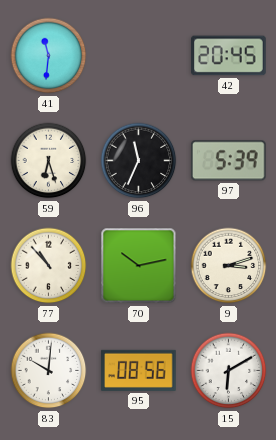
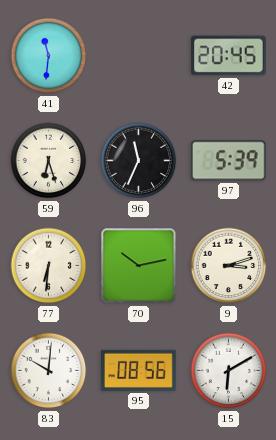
77: 10:53 -> 6:31 (49, 266)
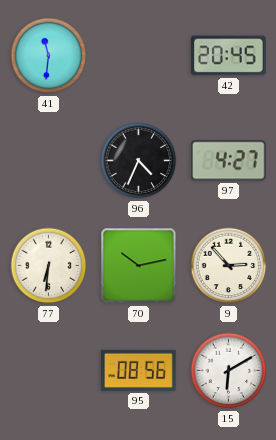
59: 6:27 -> none (49, 161)
96: 11:34 -> 4:34 (139, 161)
97: 5:39 -> 4:27 (228, 161)
9: 3:12 -> 2:53 (229, 266)
83: 10:01 -> none (49, 371)
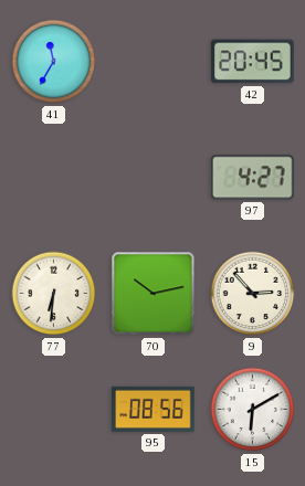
41: 11:31 -> 11:35 (54, 62)
96: 4:34 -> none (139, 161)
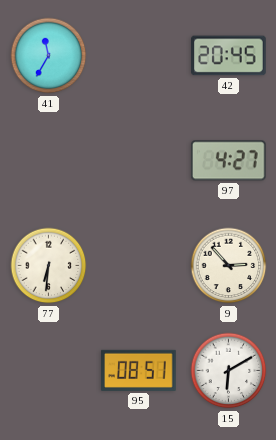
70: 10:13 -> none (154, 294)
95: 08:56 -> 08:51 (139, 370)
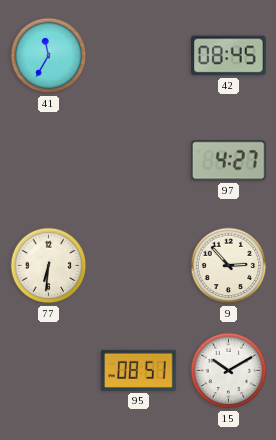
42: 20:45 -> 08:45 (229, 56)
15: 6:10 -> 10:10 (229, 371)
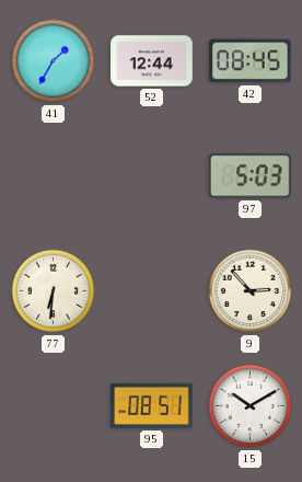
41: 11:35 -> 1:35 (54, 61)
52: none -> 12:44 (152, 61)
97: 4:27 -> 5:03 (249, 176)
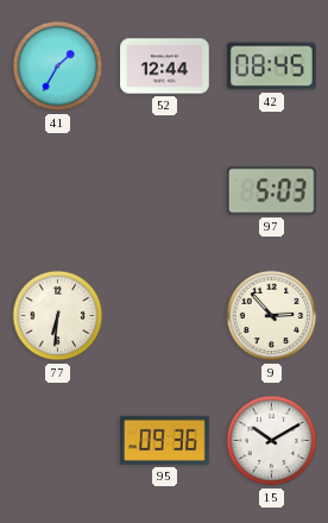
95: 08:51 -> 09:36 (165, 440)
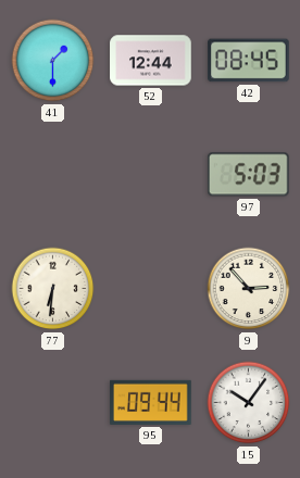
41: 1:35 -> 1:30 (53, 61)
95: 09:36 -> 09:44 (151, 402)
15: 10:10 -> 10:06 (249, 403)
